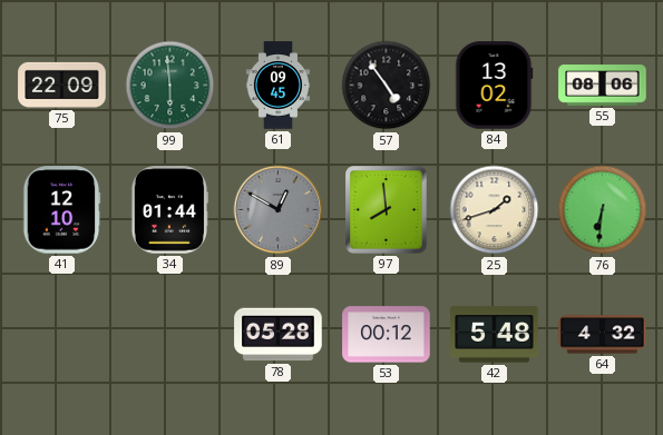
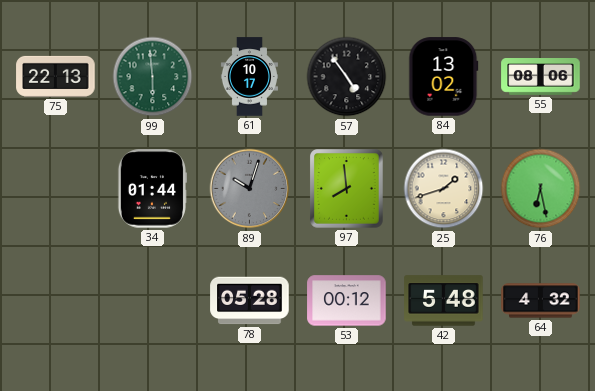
75: 22:09 -> 22:13 (56, 76)
61: 09:45 -> 10:17 (249, 77)
41: 12:10 -> none (61, 210)
89: 12:50 -> 10:03 (250, 189)
76: 6:31 -> 6:28 (541, 189)
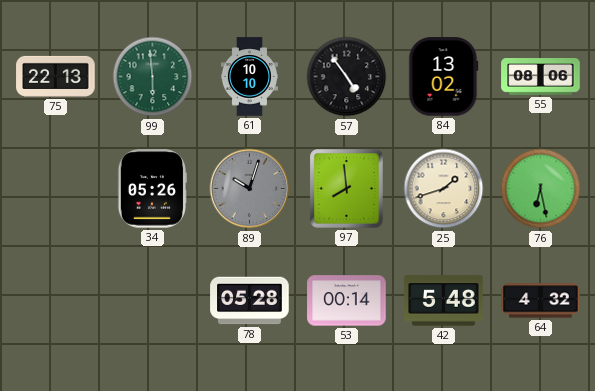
61: 10:17 -> 10:10 (249, 77)
34: 01:44 -> 05:26 (151, 189)
53: 00:12 -> 00:14 (347, 301)
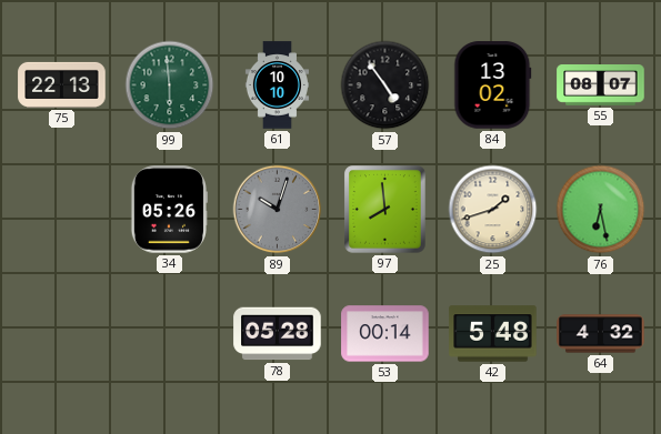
55: 08:06 -> 08:07 (601, 85)
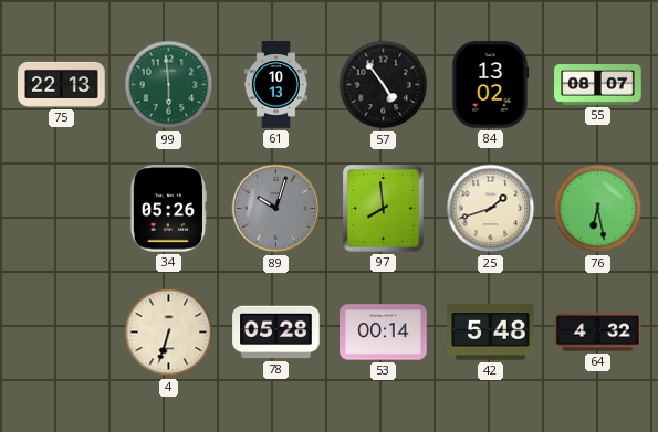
61: 10:10 -> 10:13 (275, 85)
4: none -> 6:33 (169, 333)
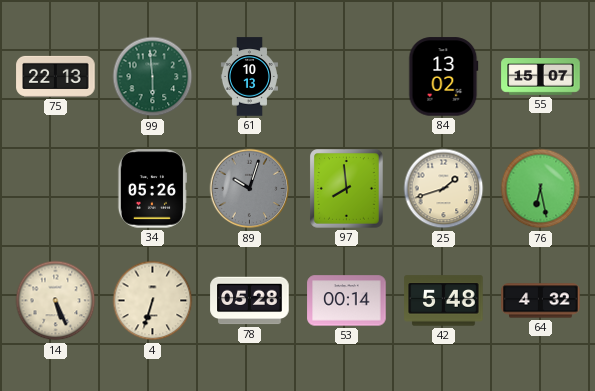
57: 4:54 -> none (384, 85)
55: 08:07 -> 15:07 (541, 77)
14: none -> 5:26 (56, 301)
